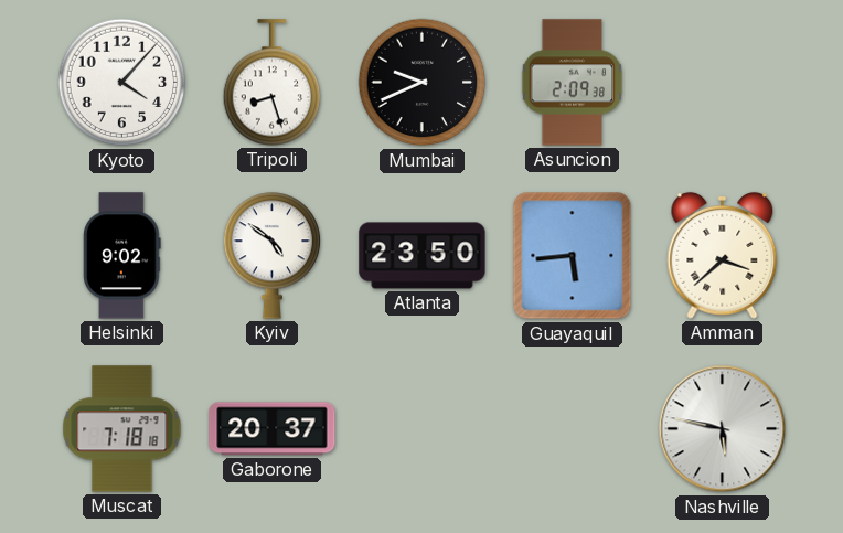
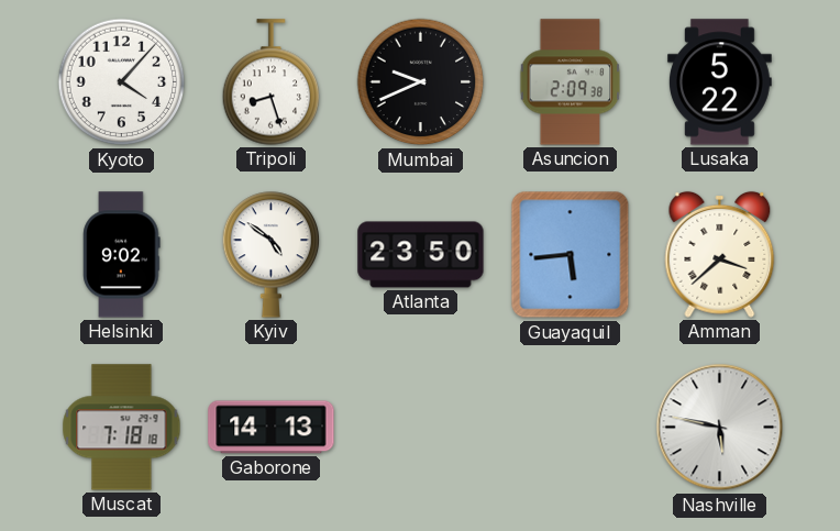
Lusaka: none -> 5:22 (719, 82)
Gaborone: 20:37 -> 14:13 (272, 428)
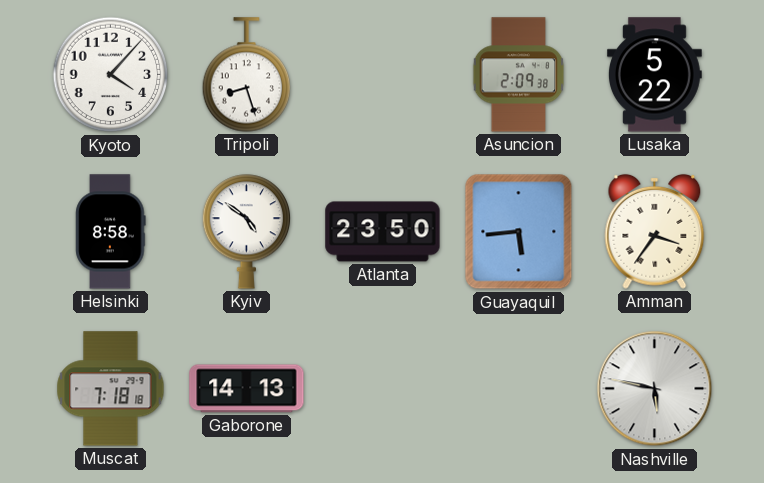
Mumbai: 9:41 -> none (421, 82)
Helsinki: 9:02 -> 8:58 (111, 232)
Amman: 3:38 -> 3:36 (655, 231)
